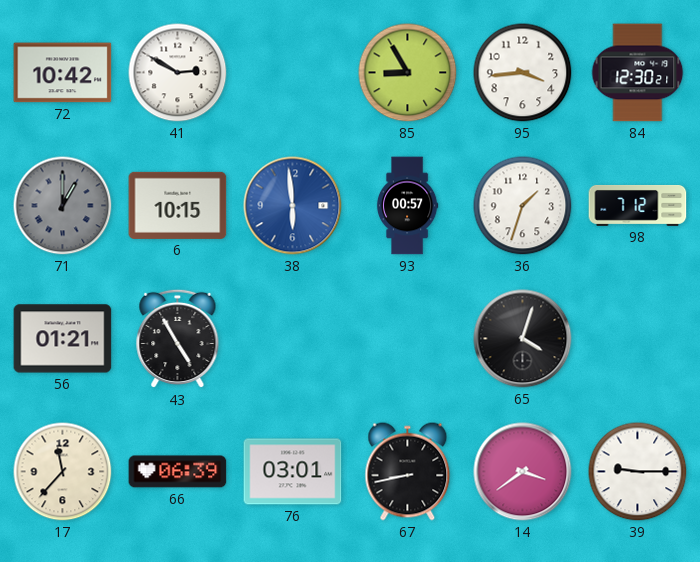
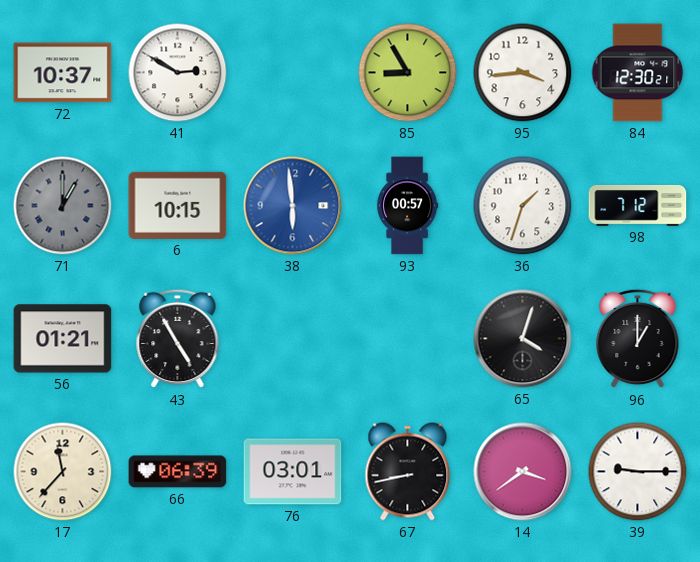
72: 10:42 -> 10:37 (63, 73)
96: none -> 1:00 (638, 339)
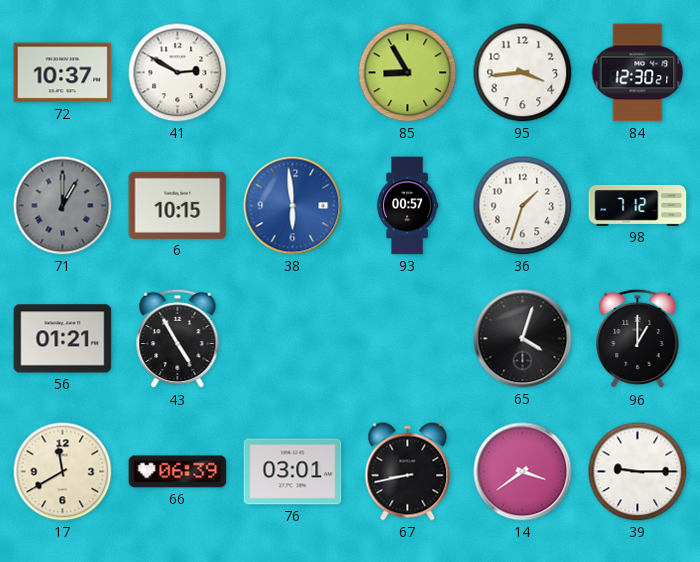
17: 11:37 -> 11:40 (63, 472)
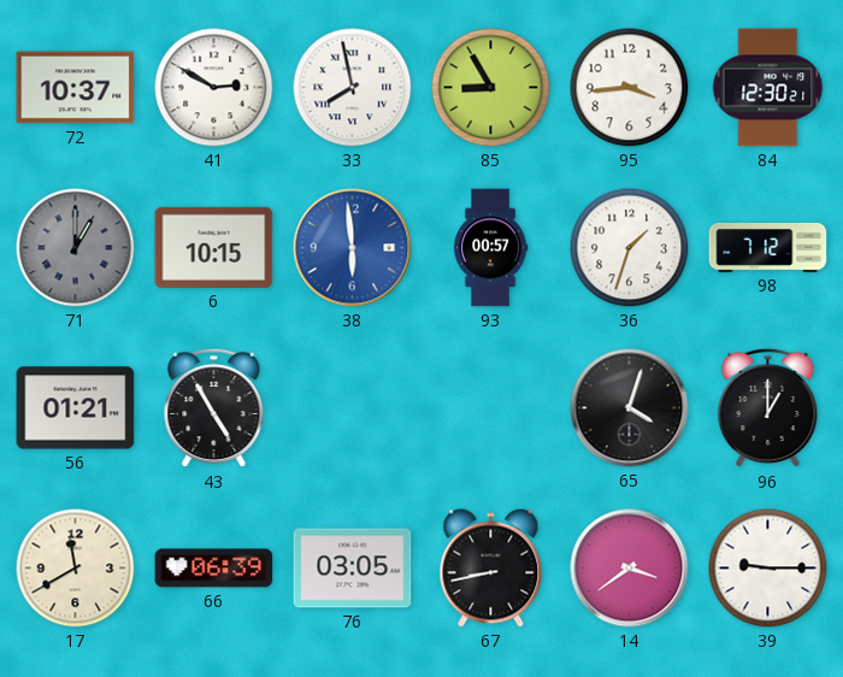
33: none -> 7:58 (353, 88)
76: 03:01 -> 03:05 (353, 569)
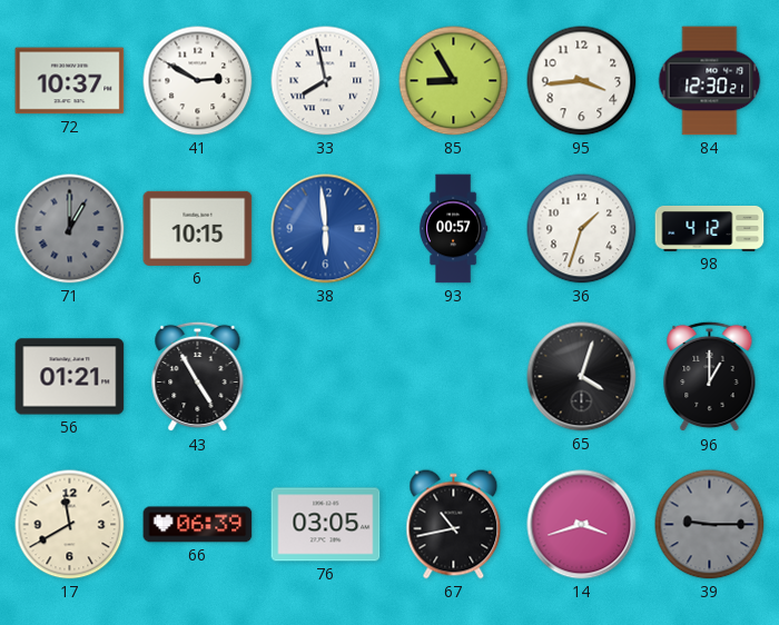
98: 7:12 -> 4:12 (710, 229)
67: 8:43 -> 10:43 (454, 525)
14: 3:39 -> 3:42 (582, 525)
39 dial: white -> grey (710, 525)
